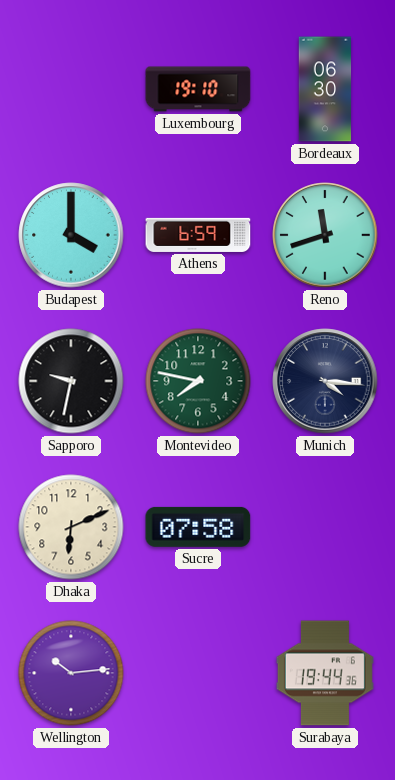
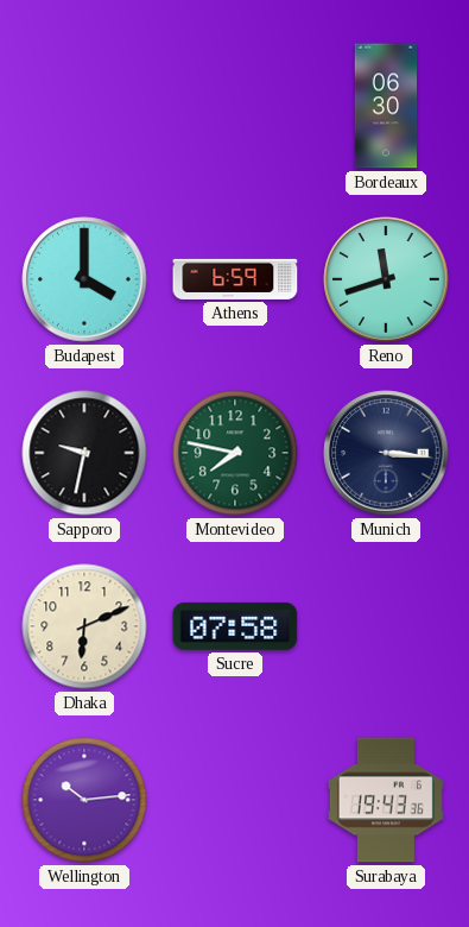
Luxembourg: 19:10 -> none (198, 89)
Munich: 4:16 -> 3:16 (386, 453)
Surabaya: 19:44 -> 19:43 (386, 800)
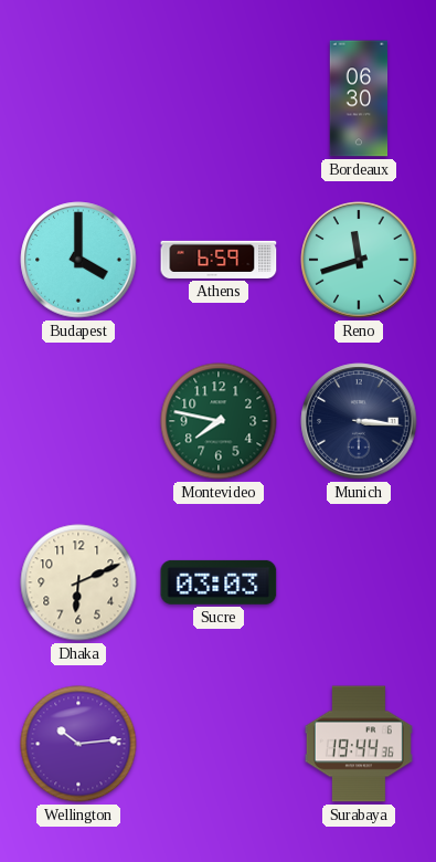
Sapporo: 9:32 -> none (84, 453)
Sucre: 07:58 -> 03:03 (219, 582)
Surabaya: 19:43 -> 19:44 (359, 744)
